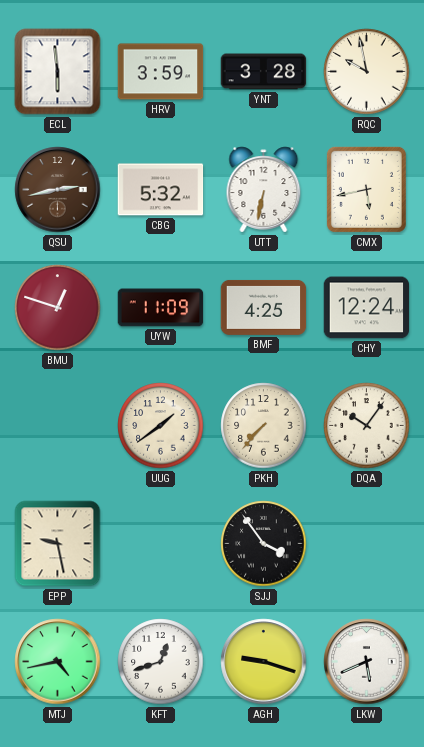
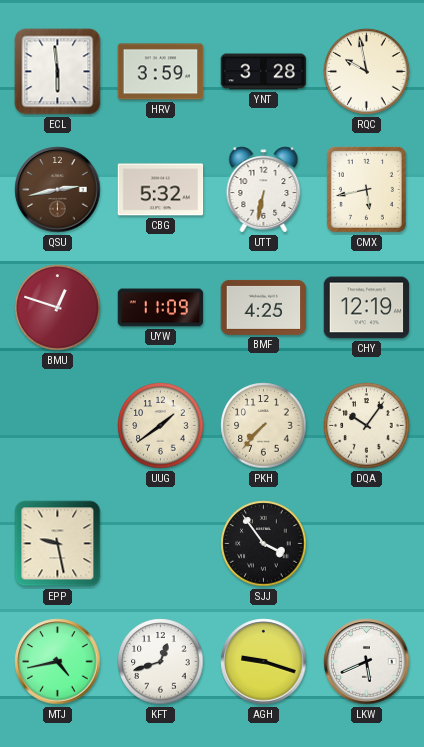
CHY: 12:24 -> 12:19 (367, 308)
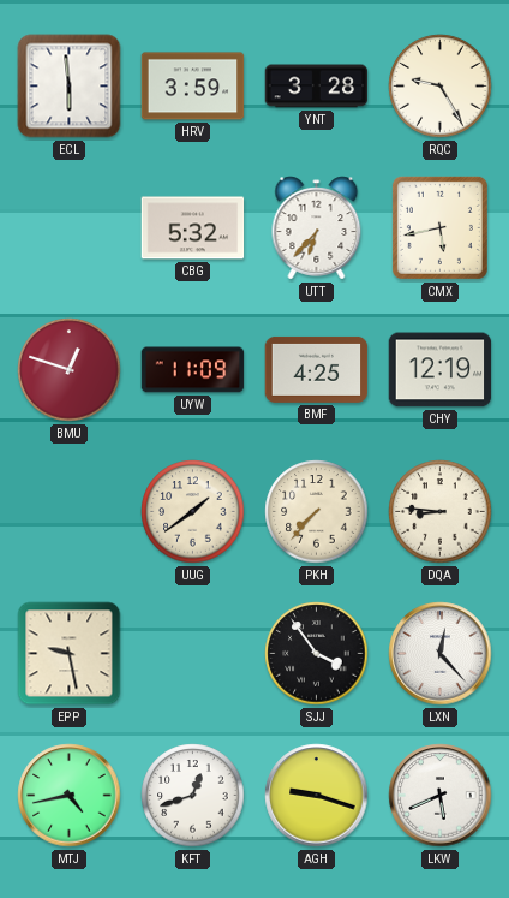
RQC: 9:58 -> 9:25 (441, 87)
QSU: 2:43 -> none (58, 190)
UTT: 6:32 -> 6:37 (317, 228)
DQA: 10:06 -> 8:46 (441, 512)
LXN: none -> 12:23 (441, 654)
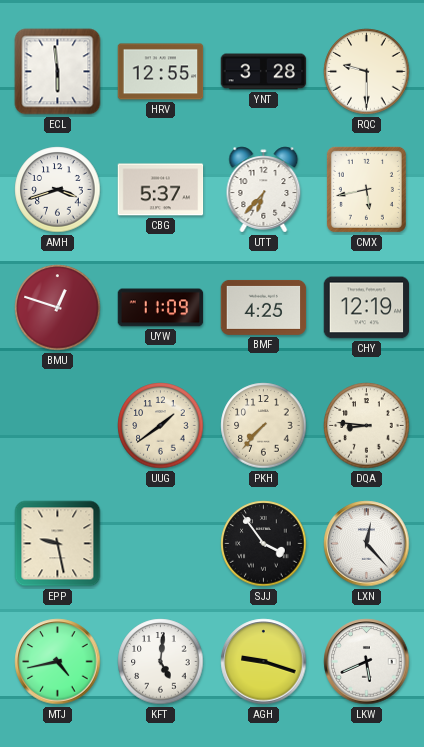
HRV: 3:59 -> 12:55 (161, 72)
RQC: 9:25 -> 9:30 (367, 72)
AMH: none -> 3:42 (58, 190)
CBG: 5:32 -> 5:37 (161, 190)
KFT: 12:42 -> 5:01 (161, 662)
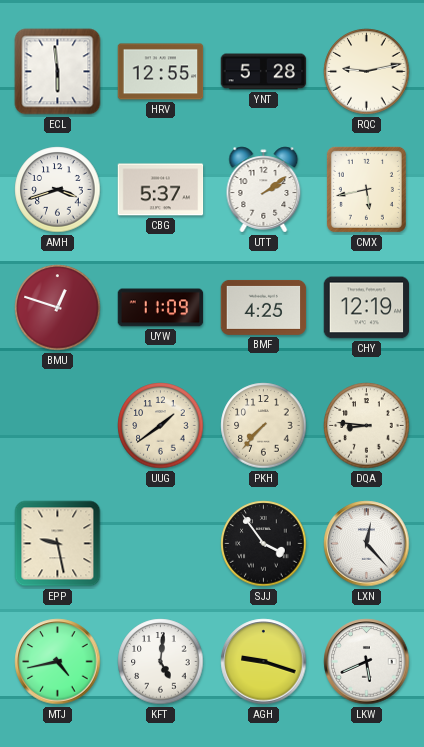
YNT: 3:28 -> 5:28 (264, 72)
RQC: 9:30 -> 9:13 (367, 72)
UTT: 6:37 -> 2:09 (264, 190)
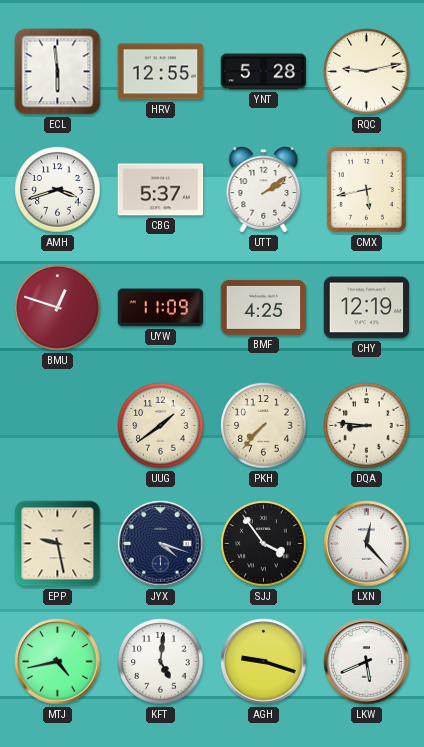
JYX: none -> 4:18 (161, 544)
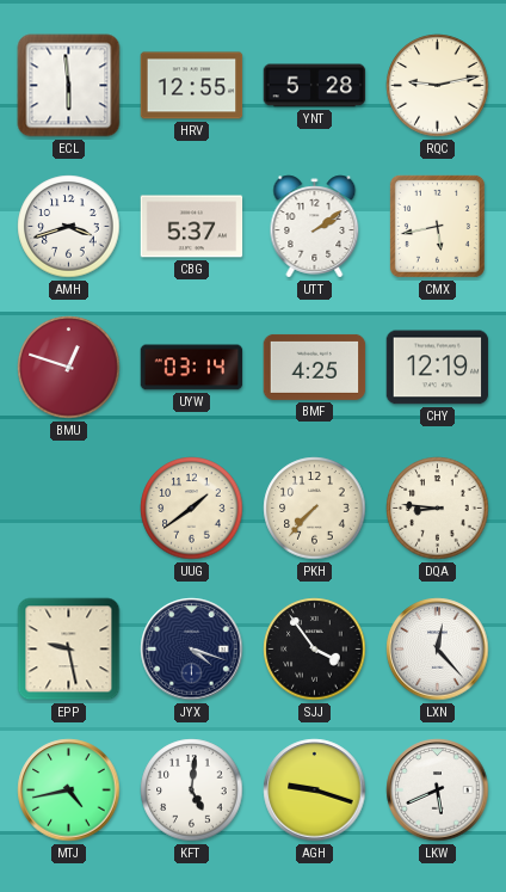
UYW: 11:09 -> 03:14 (192, 368)
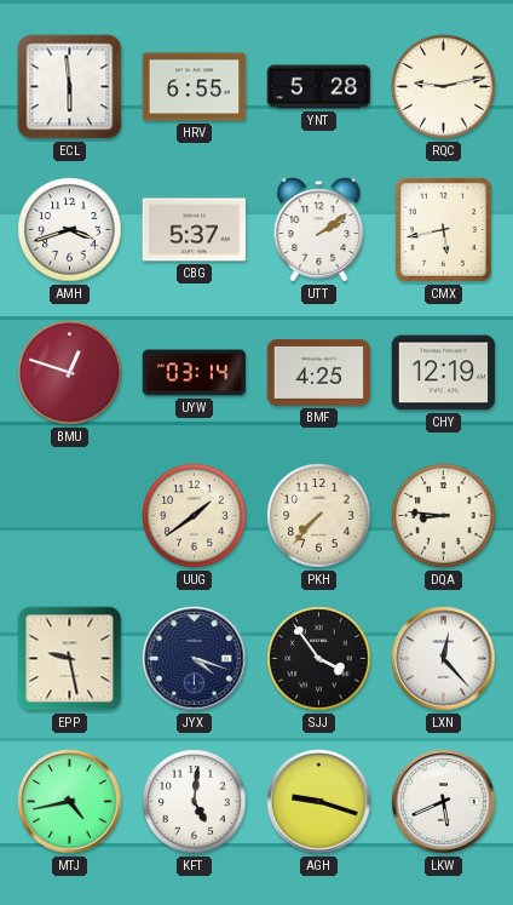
HRV: 12:55 -> 6:55 (195, 87)
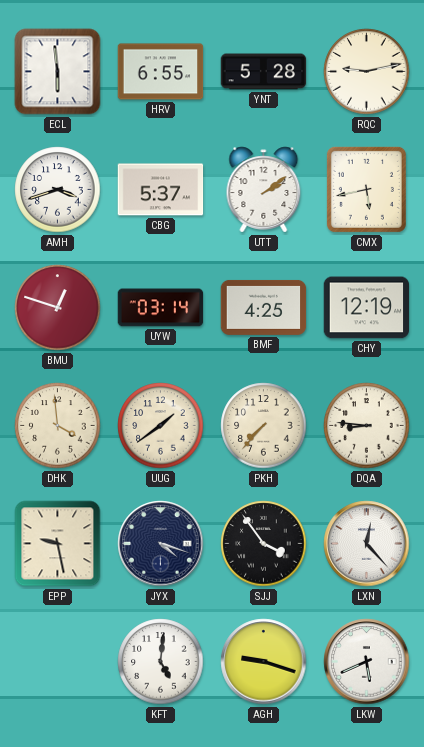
DHK: none -> 3:59 (58, 426)
MTJ: 4:43 -> none (70, 802)
